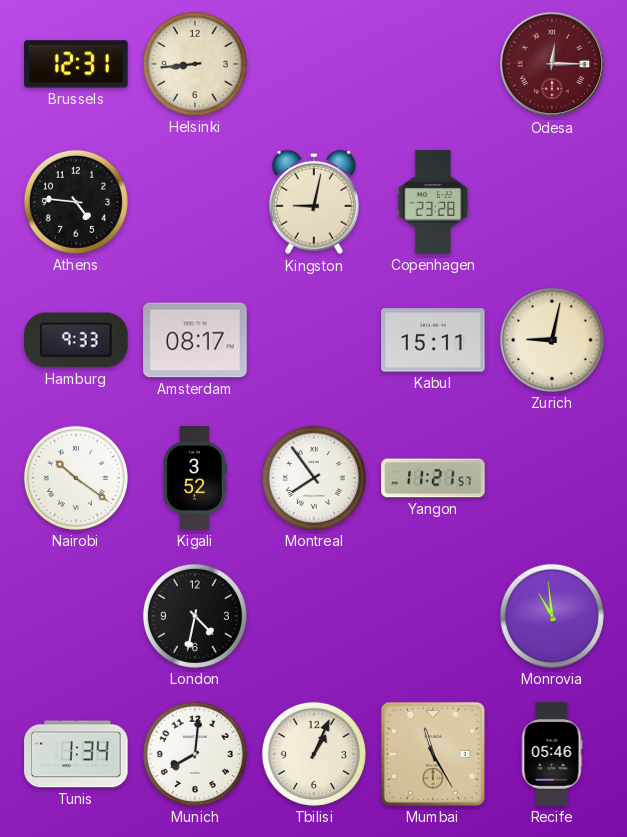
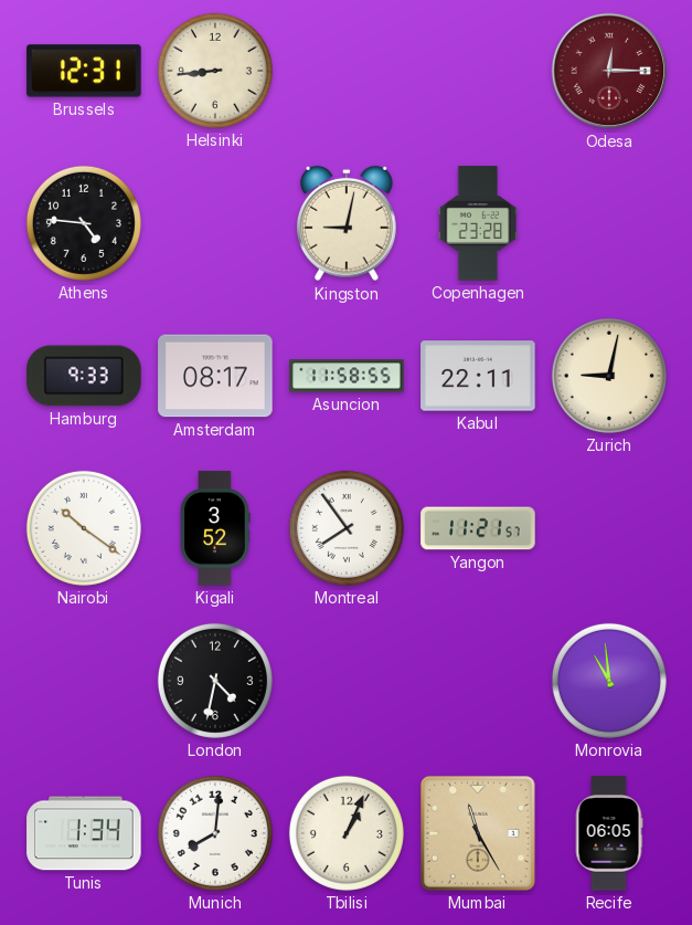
Asuncion: none -> 11:58 (347, 376)
Kabul: 15:11 -> 22:11 (478, 376)
Recife: 05:46 -> 06:05 (609, 833)
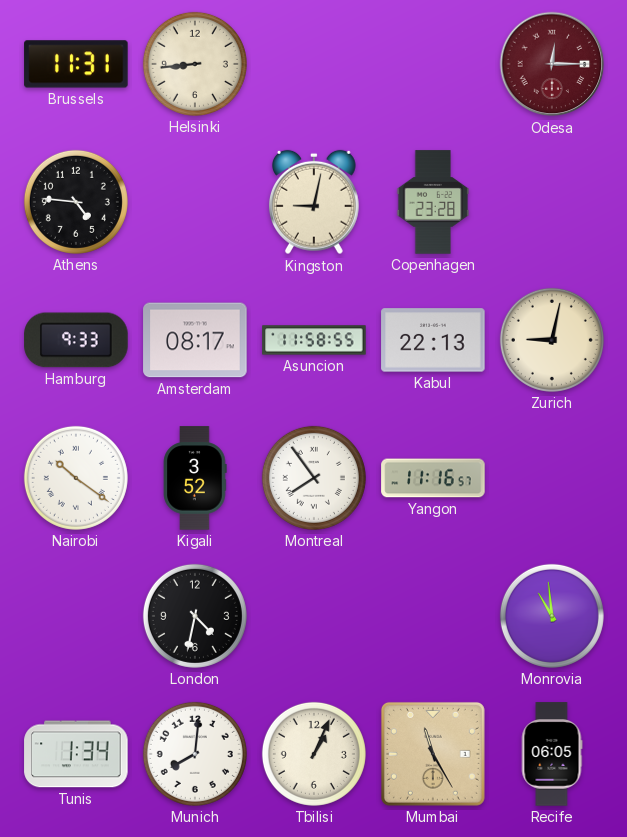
Brussels: 12:31 -> 11:31 (76, 64)
Kabul: 22:11 -> 22:13 (433, 340)
Yangon: 11:21 -> 11:16 (433, 478)
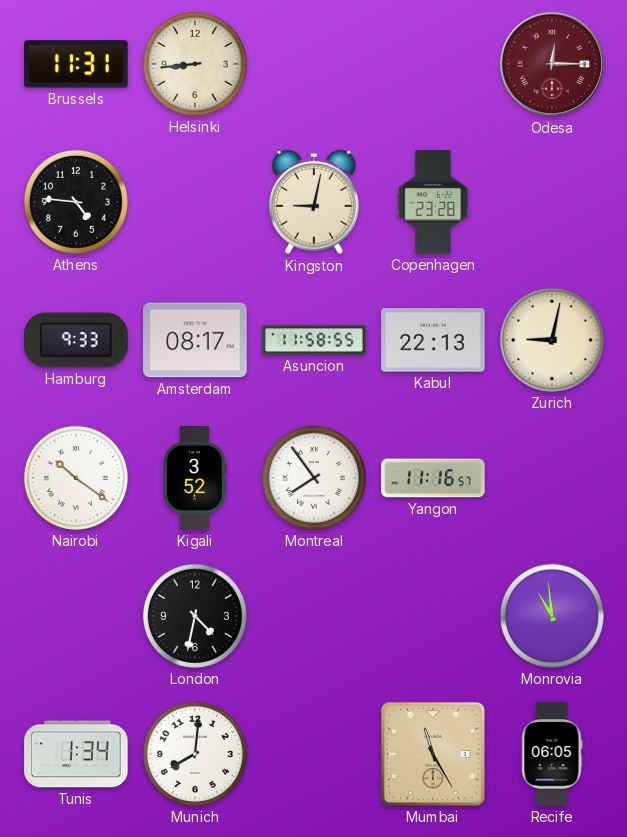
Tbilisi: 1:04 -> none (314, 754)
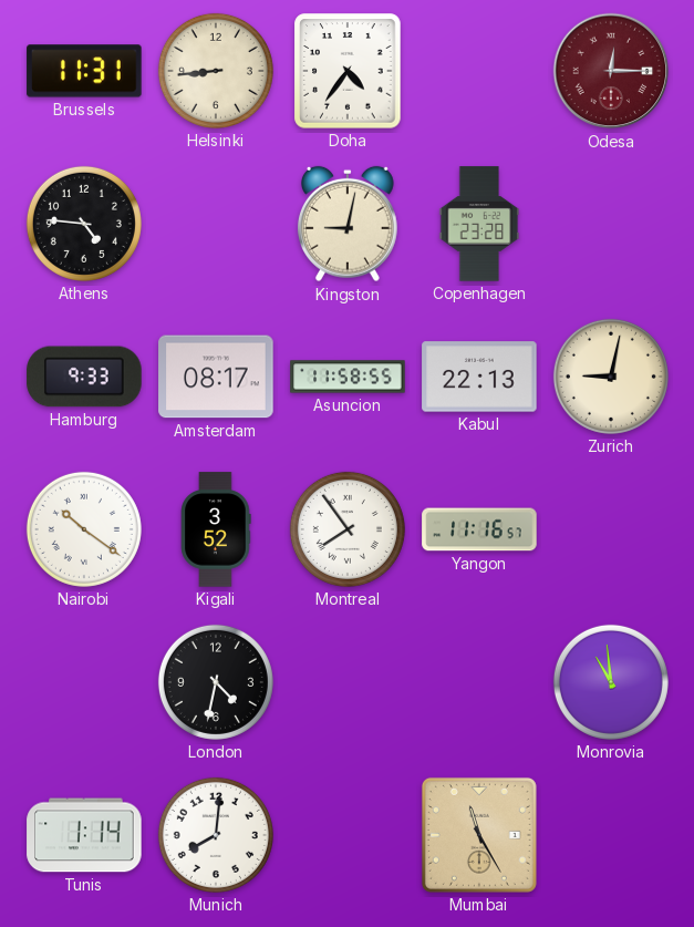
Doha: none -> 4:36 (348, 71)
Tunis: 1:34 -> 1:14 (84, 835)
Recife: 06:05 -> none (552, 754)
